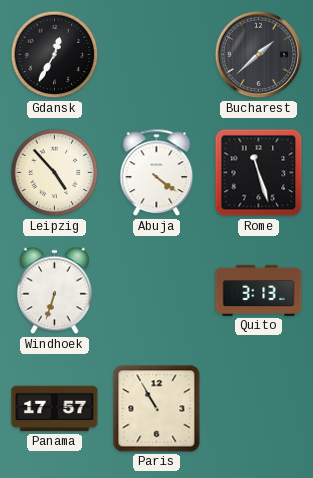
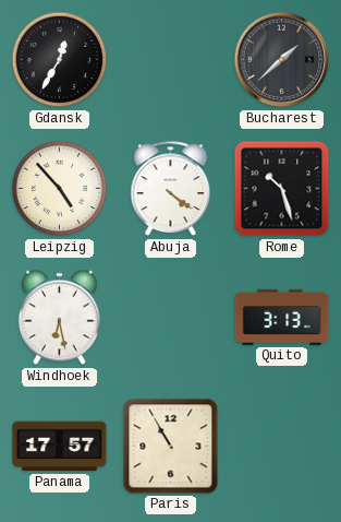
Rome: 11:27 -> 10:27 (282, 189)
Windhoek: 6:33 -> 6:28 (59, 318)
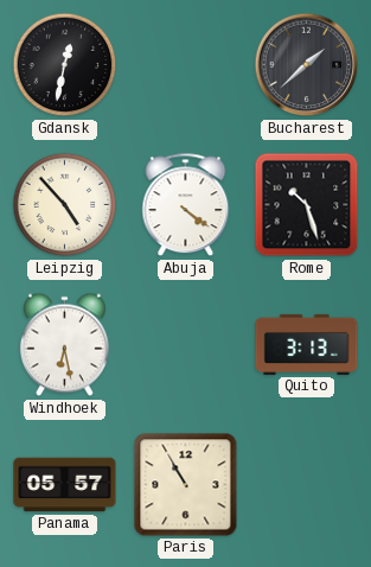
Gdansk: 12:35 -> 12:32 (65, 65)
Panama: 17:57 -> 05:57 (65, 485)
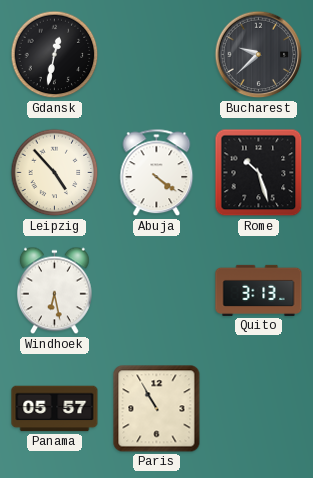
Bucharest: 1:38 -> 9:38 (259, 55)
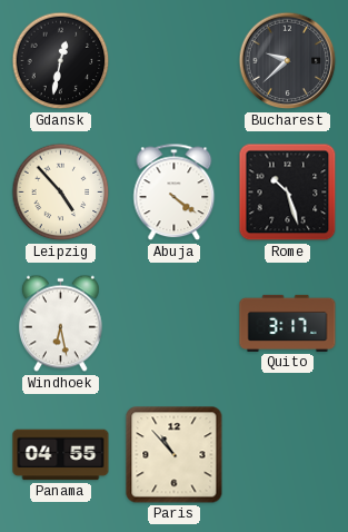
Quito: 3:13 -> 3:17 (288, 323)
Panama: 05:57 -> 04:55 (61, 455)
Paris: 10:55 -> 10:53 (175, 455)
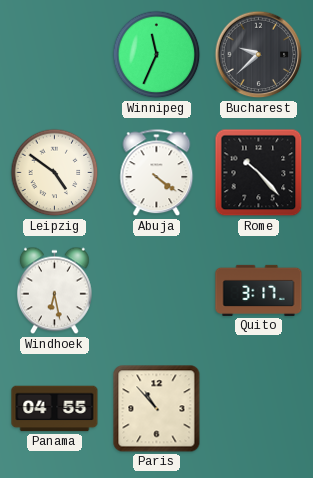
Gdansk: 12:32 -> none (61, 61)
Winnipeg: none -> 11:34 (157, 55)
Leipzig: 4:53 -> 4:51 (55, 173)
Rome: 10:27 -> 10:23 (259, 173)
